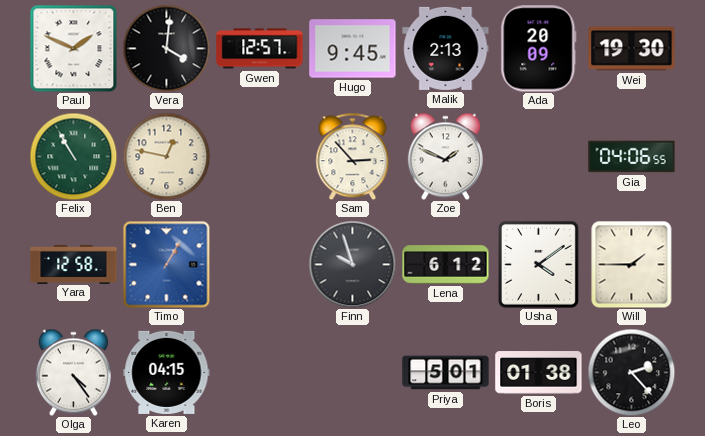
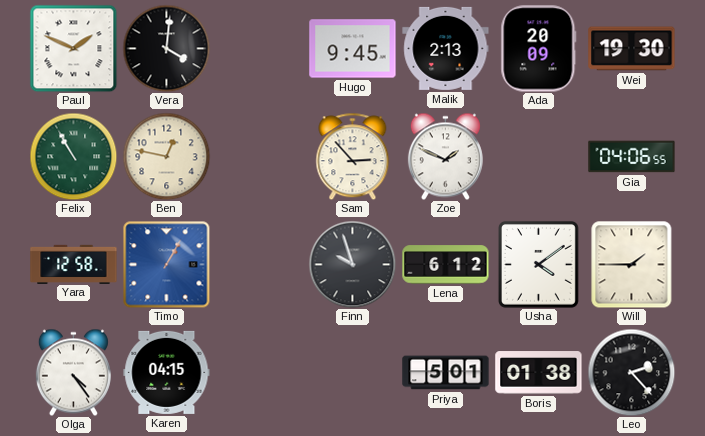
Gwen: 12:57 -> none (260, 49)
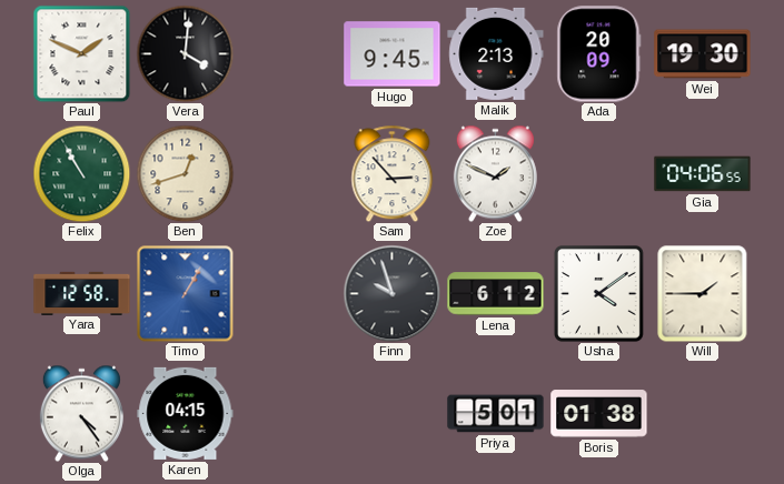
Ben: 12:47 -> 12:42 (185, 173)
Leo: 2:23 -> none (631, 372)
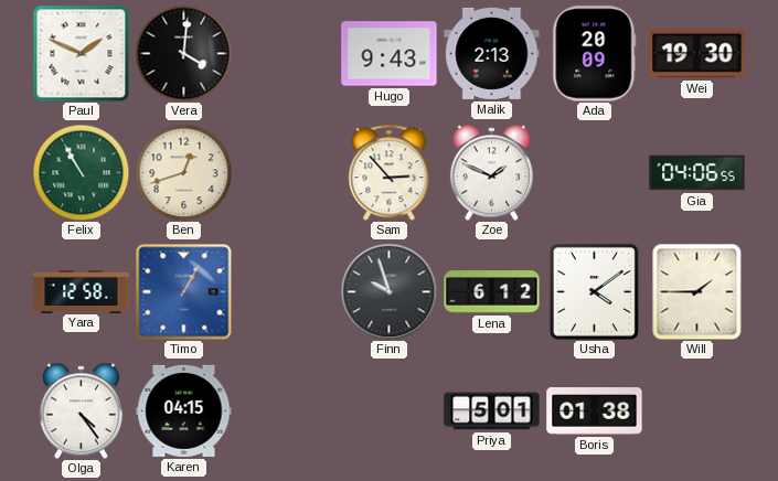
Hugo: 9:45 -> 9:43 (390, 54)
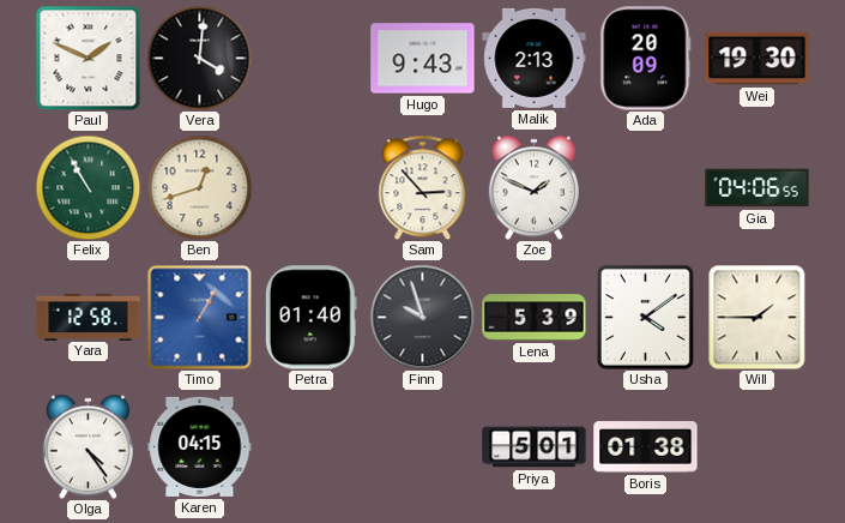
Petra: none -> 01:40 (310, 318)
Lena: 6:12 -> 5:39 (535, 318)
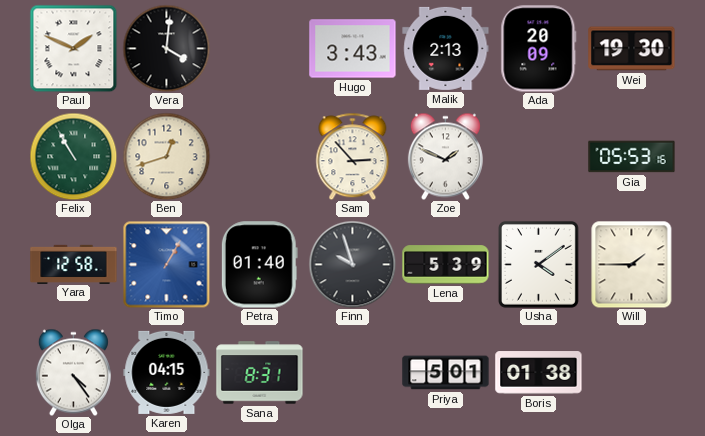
Hugo: 9:43 -> 3:43 (353, 49)
Gia: 04:06 -> 05:53 (632, 157)
Sana: none -> 8:31 (260, 373)
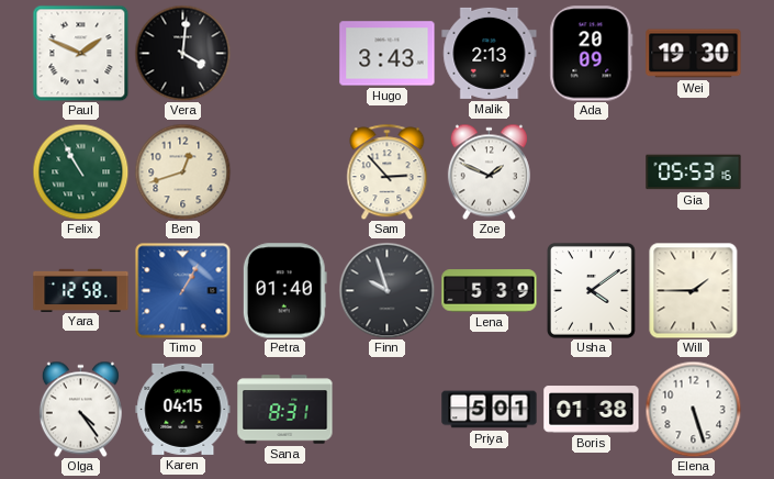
Elena: none -> 5:27 (693, 409)
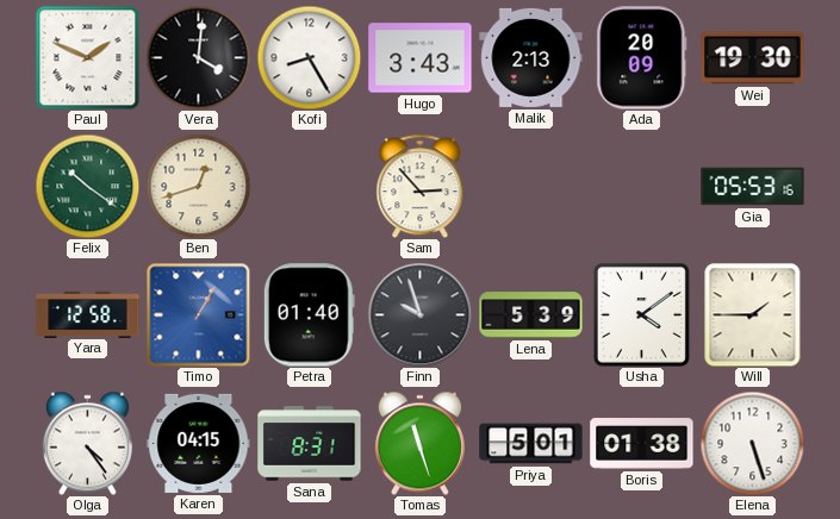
Kofi: none -> 8:25 (309, 57)
Felix: 10:55 -> 10:21 (87, 186)
Zoe: 1:49 -> none (489, 171)
Tomas: none -> 11:27 (419, 443)
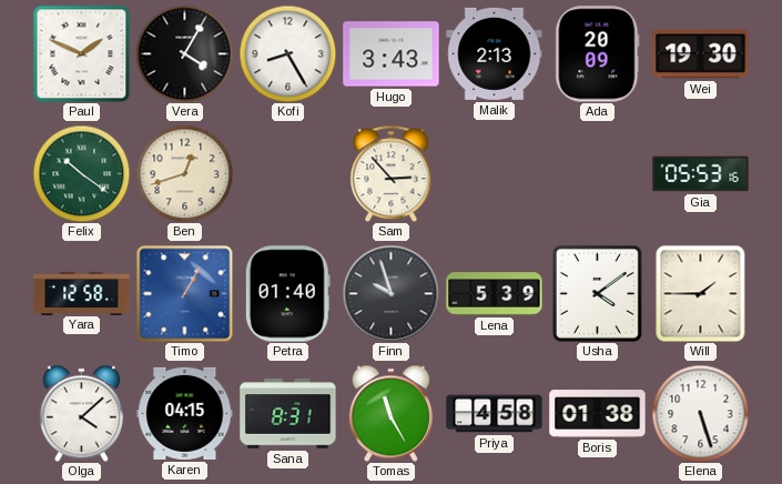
Vera: 4:01 -> 4:05 (184, 53)
Olga: 4:24 -> 4:08 (81, 413)
Tomas: 11:27 -> 11:25 (390, 413)
Priya: 5:01 -> 4:58 (495, 414)
